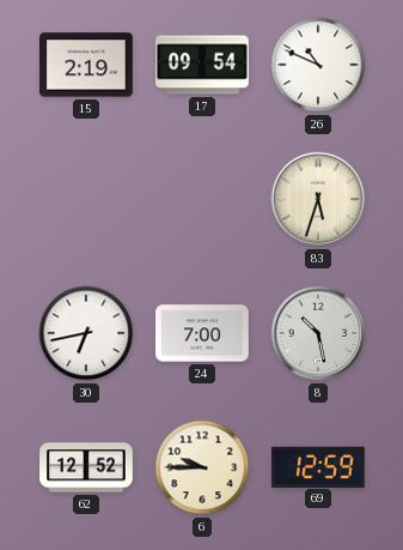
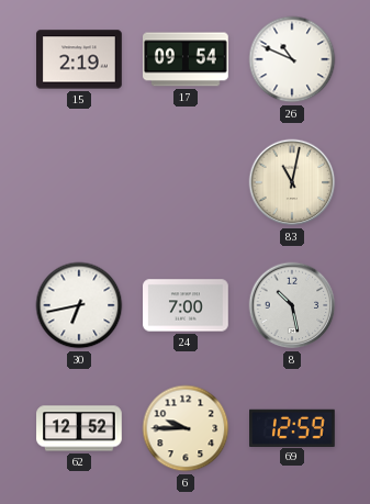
83: 5:33 -> 11:02 (292, 182)
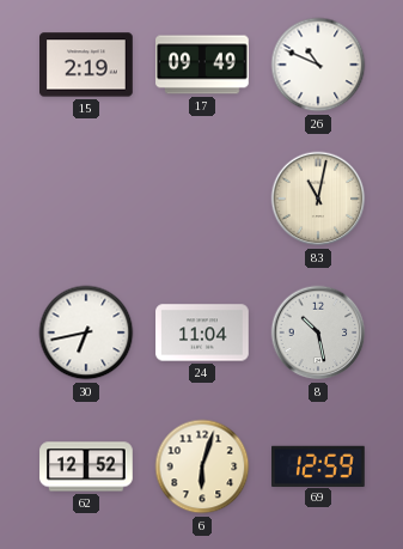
17: 09:54 -> 09:49 (203, 65)
24: 7:00 -> 11:04 (202, 333)
6: 9:45 -> 6:03 (202, 466)
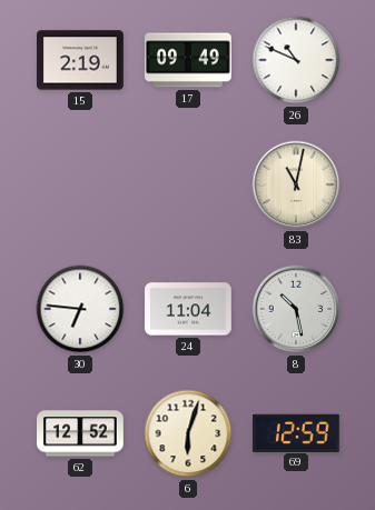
30: 6:43 -> 6:46 (80, 309)
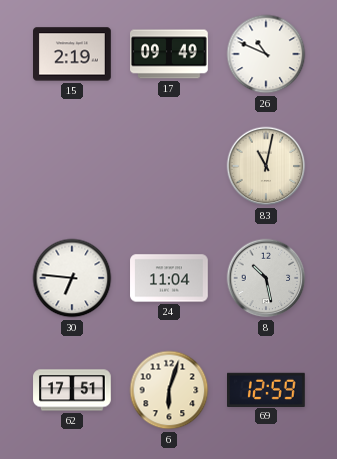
62: 12:52 -> 17:51 (72, 390)
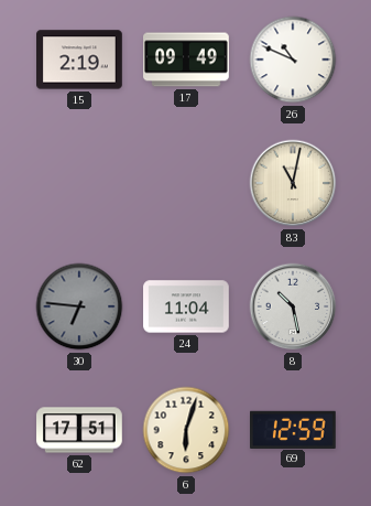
30 dial: white -> grey (79, 306)
